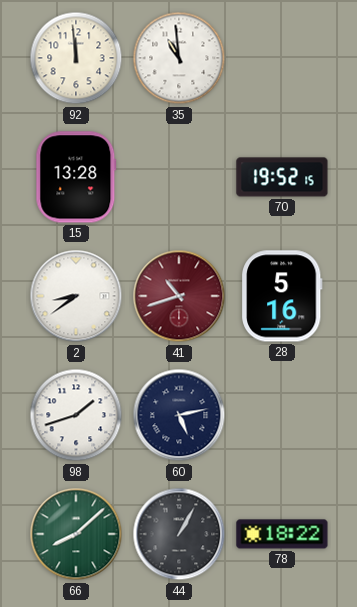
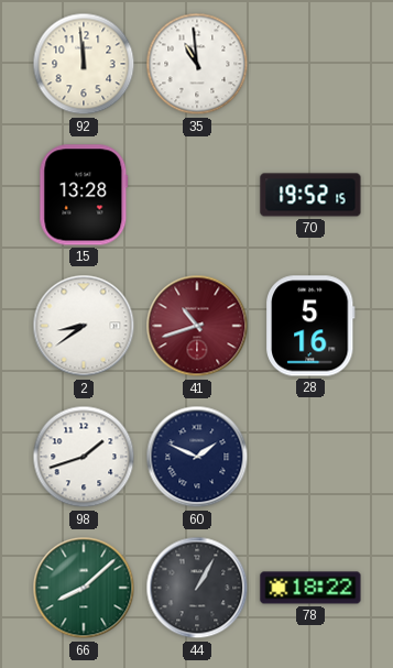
60: 5:13 -> 1:49 (197, 457)
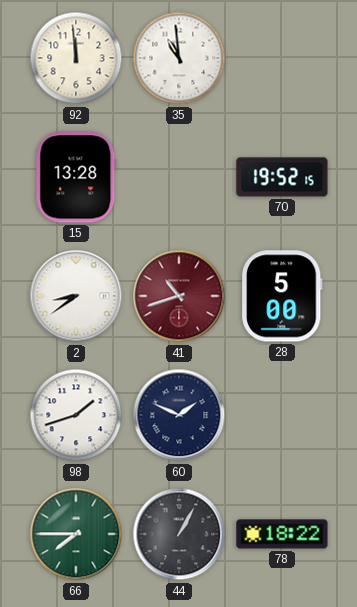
28: 5:16 -> 5:00 (283, 296)
66: 8:08 -> 7:45 (76, 534)
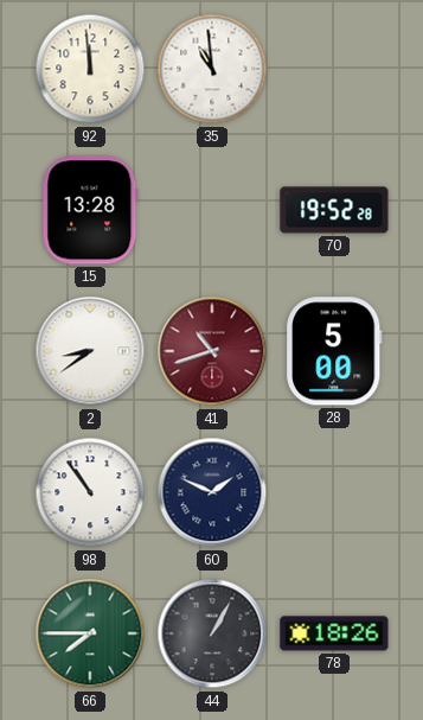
70: 19:52:15 -> 19:52:28 (334, 210)
98: 1:42 -> 10:54 (90, 492)
78: 18:22 -> 18:26 (334, 633)
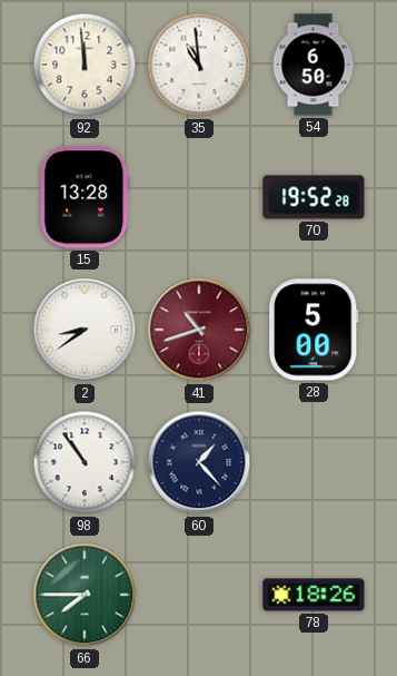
54: none -> 6:50 (314, 65)
60: 1:49 -> 1:23 (199, 462)
44: 1:05 -> none (212, 633)
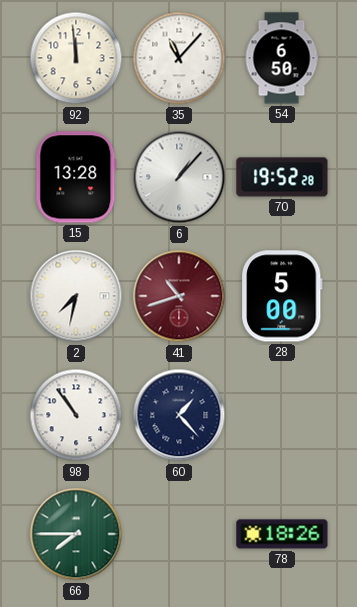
35: 10:59 -> 11:07 (179, 58)
6: none -> 1:07 (179, 177)
2: 8:39 -> 7:32 (76, 296)
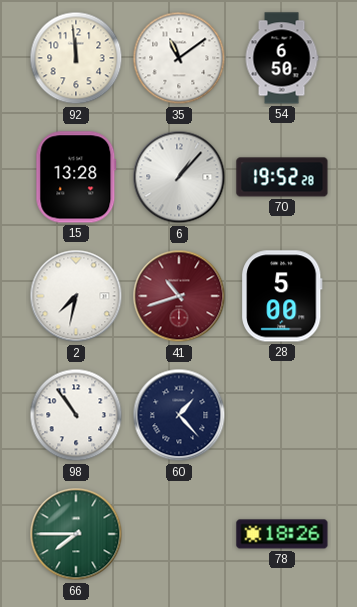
35: 11:07 -> 11:09 (179, 58)
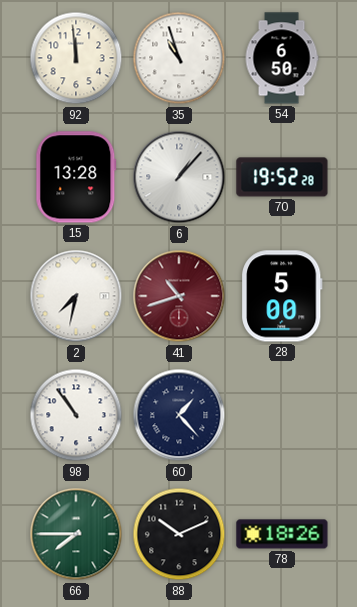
35: 11:09 -> 10:57 (179, 58)
88: none -> 10:11 (179, 534)
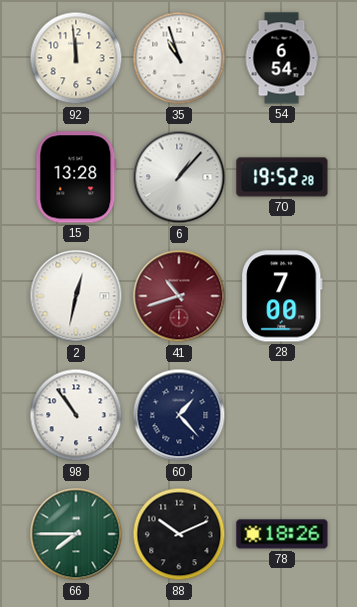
54: 6:50 -> 6:54 (282, 58)
2: 7:32 -> 12:32 (76, 296)
28: 5:00 -> 7:00 (283, 296)
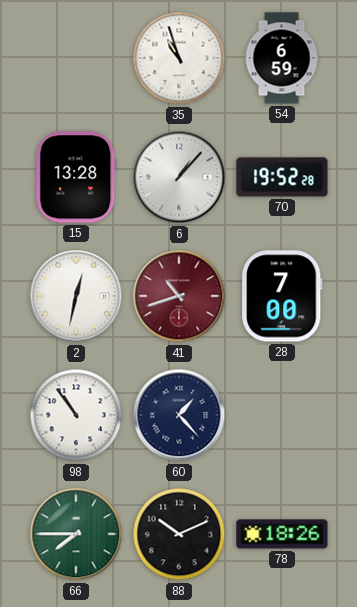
92: 11:59 -> none (76, 58)
54: 6:54 -> 6:59 (282, 58)
